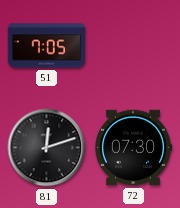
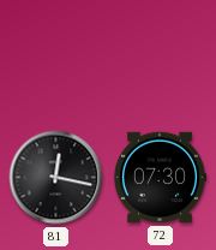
51: 7:05 -> none (46, 46)
81: 12:12 -> 12:17 (56, 178)
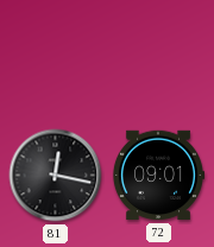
72: 07:30 -> 09:01 (157, 176)
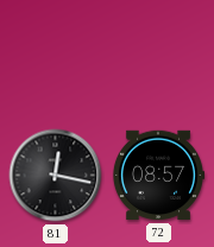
72: 09:01 -> 08:57 (157, 176)
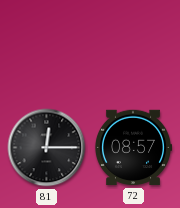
81: 12:17 -> 12:15 (47, 148)
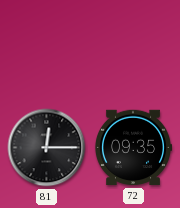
72: 08:57 -> 09:35 (132, 148)
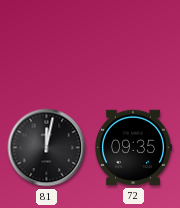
81: 12:15 -> 12:02 (47, 148)
